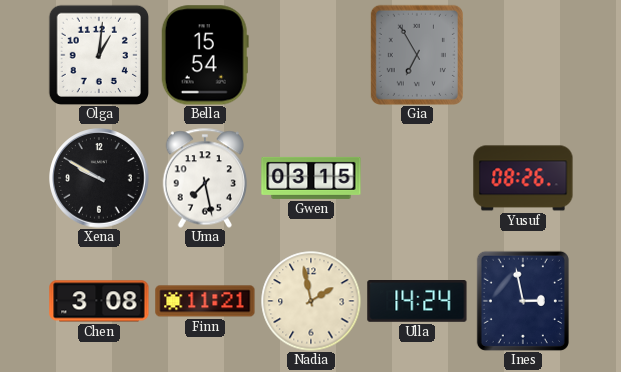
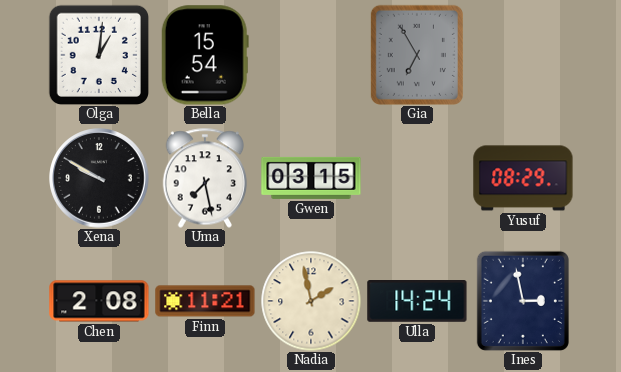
Yusuf: 08:26 -> 08:29 (523, 178)
Chen: 3:08 -> 2:08 (99, 301)
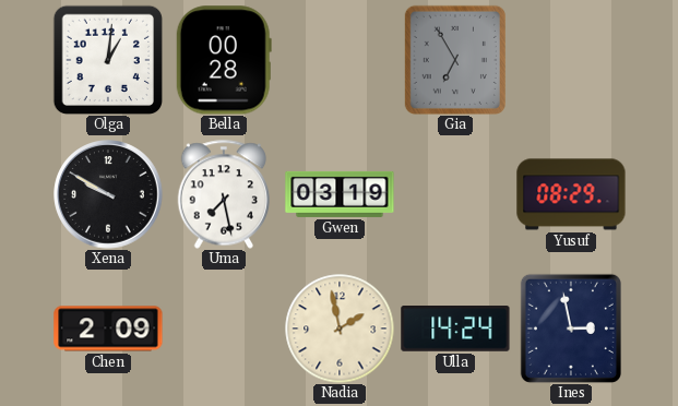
Bella: 15:54 -> 00:28 (224, 60)
Gwen: 03:15 -> 03:19 (340, 194)
Chen: 2:08 -> 2:09 (108, 329)
Finn: 11:21 -> none (205, 301)
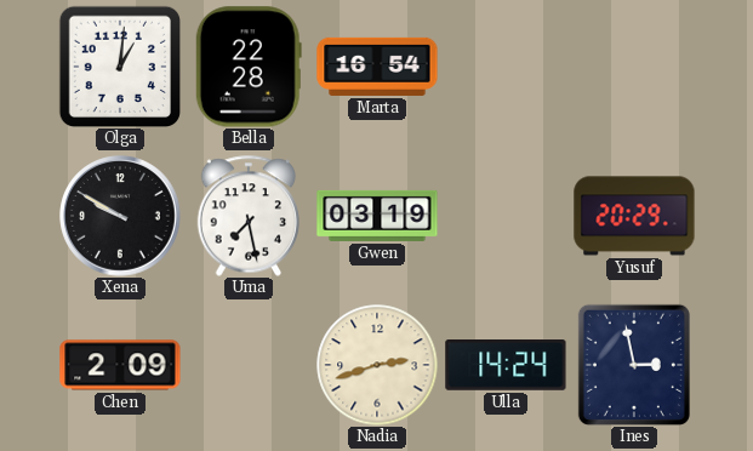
Bella: 00:28 -> 22:28 (249, 67)
Marta: none -> 16:54 (377, 67)
Gia: 6:55 -> none (455, 60)
Yusuf: 08:29 -> 20:29 (634, 216)
Nadia: 1:58 -> 2:42 (377, 365)
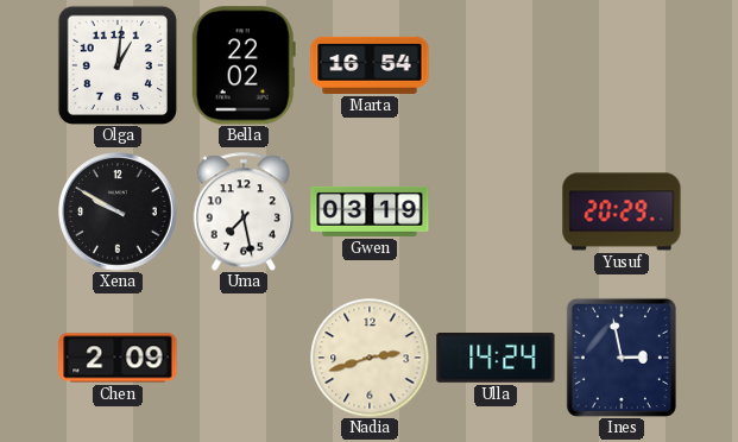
Bella: 22:28 -> 22:02 (244, 65)
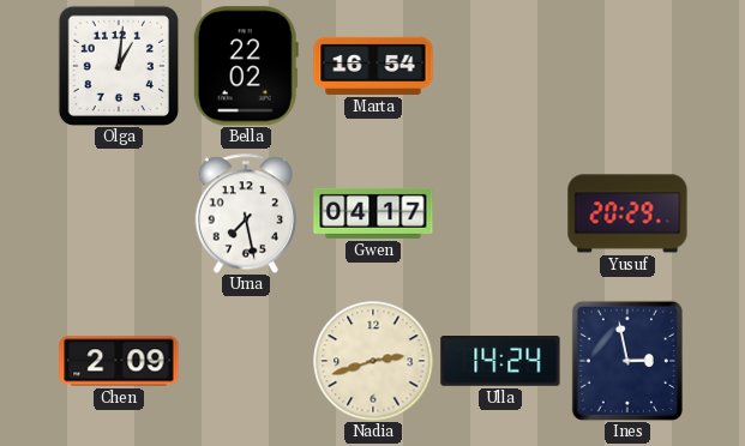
Xena: 9:50 -> none (118, 211)
Gwen: 03:19 -> 04:17 (373, 213)
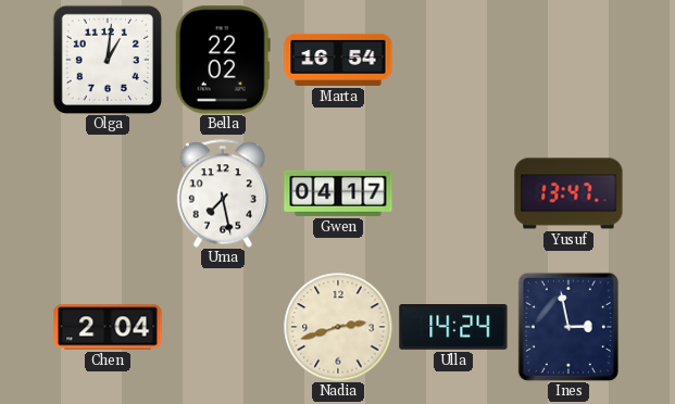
Yusuf: 20:29 -> 13:47 (568, 193)
Chen: 2:09 -> 2:04 (108, 327)
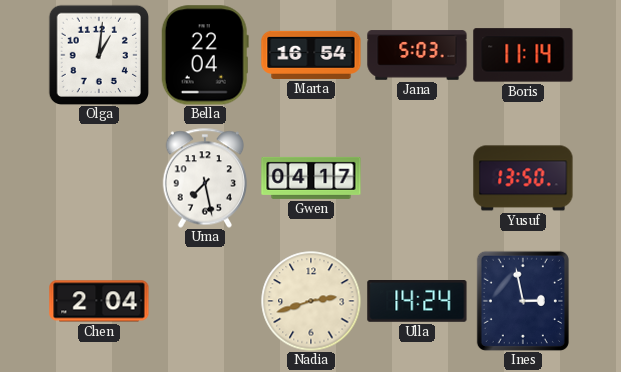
Bella: 22:02 -> 22:04 (205, 55)
Jana: none -> 5:03 (417, 55)
Boris: none -> 11:14 (523, 55)
Yusuf: 13:47 -> 13:50 (523, 178)
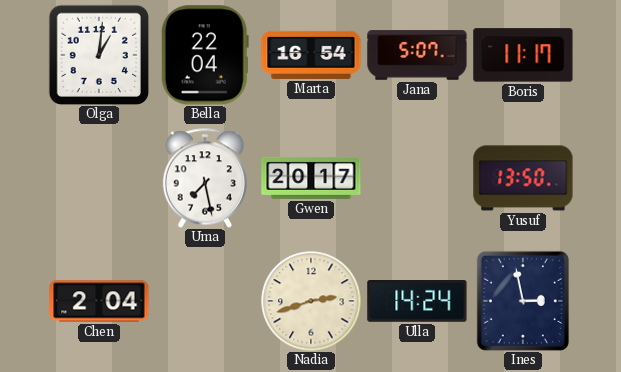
Jana: 5:03 -> 5:07 (417, 55)
Boris: 11:14 -> 11:17 (523, 55)
Gwen: 04:17 -> 20:17 (311, 178)
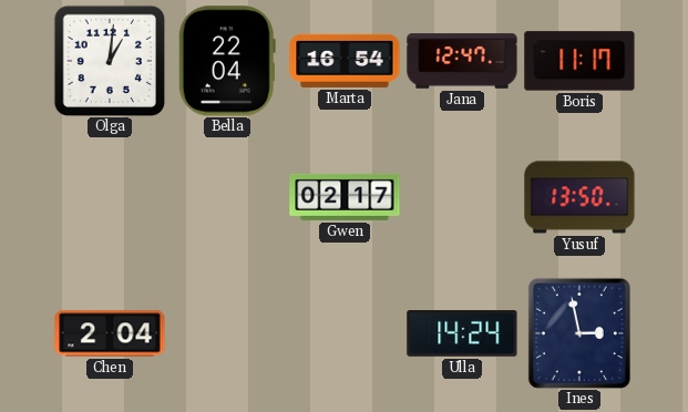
Jana: 5:07 -> 12:47 (462, 61)
Uma: 7:28 -> none (205, 178)
Gwen: 20:17 -> 02:17 (345, 197)
Nadia: 2:42 -> none (311, 301)
